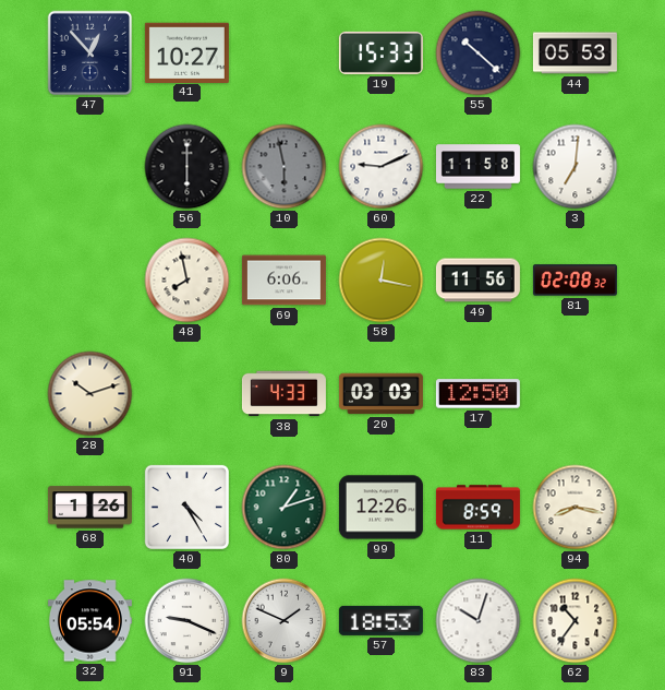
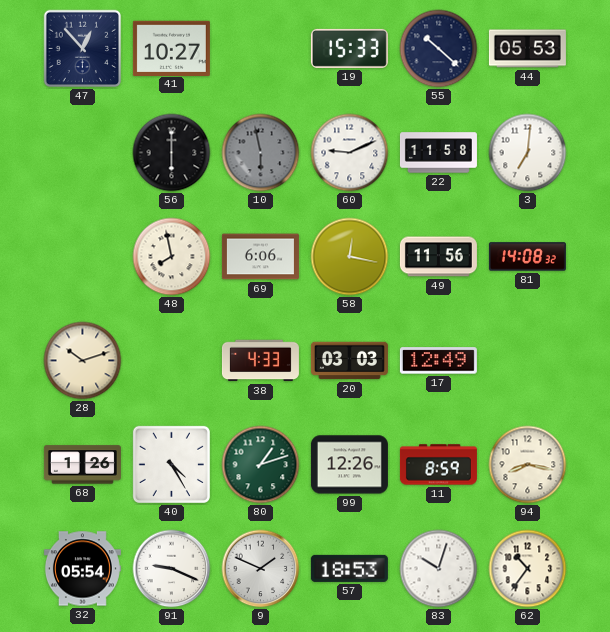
81: 02:08 -> 14:08 (527, 257)
17: 12:50 -> 12:49 (438, 361)
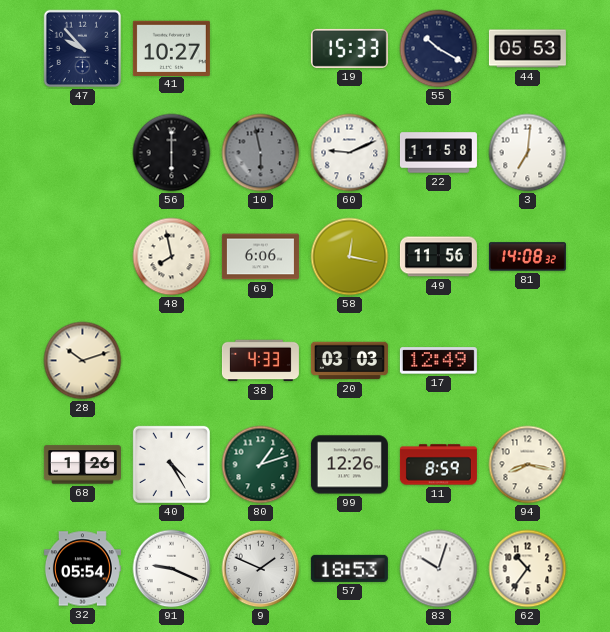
47: 12:53 -> 9:53 (83, 49)
55: 10:22 -> 10:20 (439, 49)
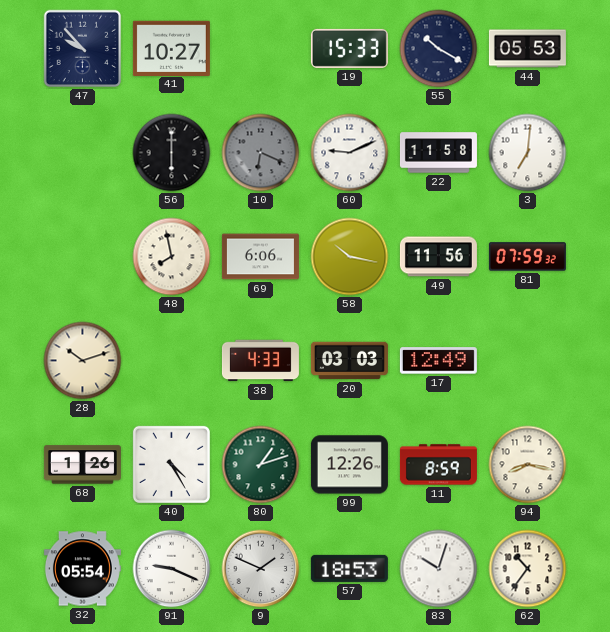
10: 5:58 -> 6:19 (261, 153)
58: 12:17 -> 10:17 (350, 257)
81: 14:08 -> 07:59 (527, 257)
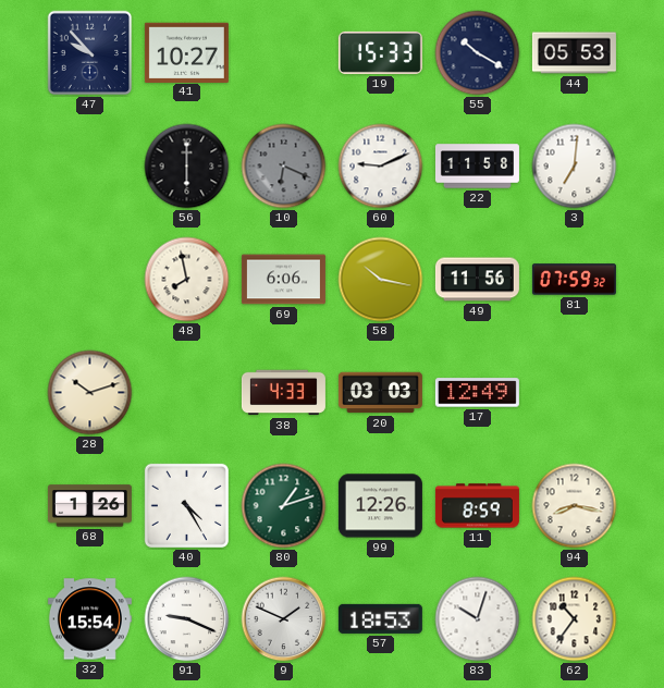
32: 05:54 -> 15:54 (89, 619)
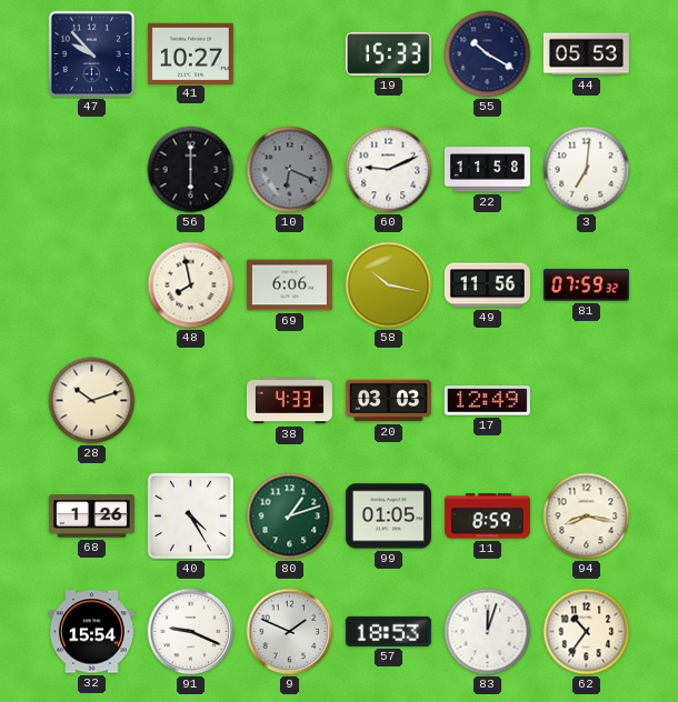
99: 12:26 -> 01:05 (388, 517)
83: 10:03 -> 12:03 (488, 632)
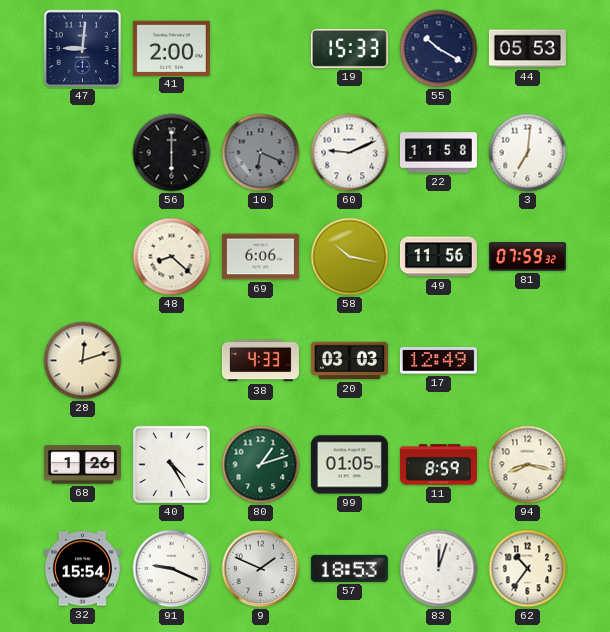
47: 9:53 -> 9:01 (83, 49)
41: 10:27 -> 2:00 (171, 48)
48: 7:58 -> 8:22 (172, 257)
28: 10:12 -> 12:12 (83, 361)
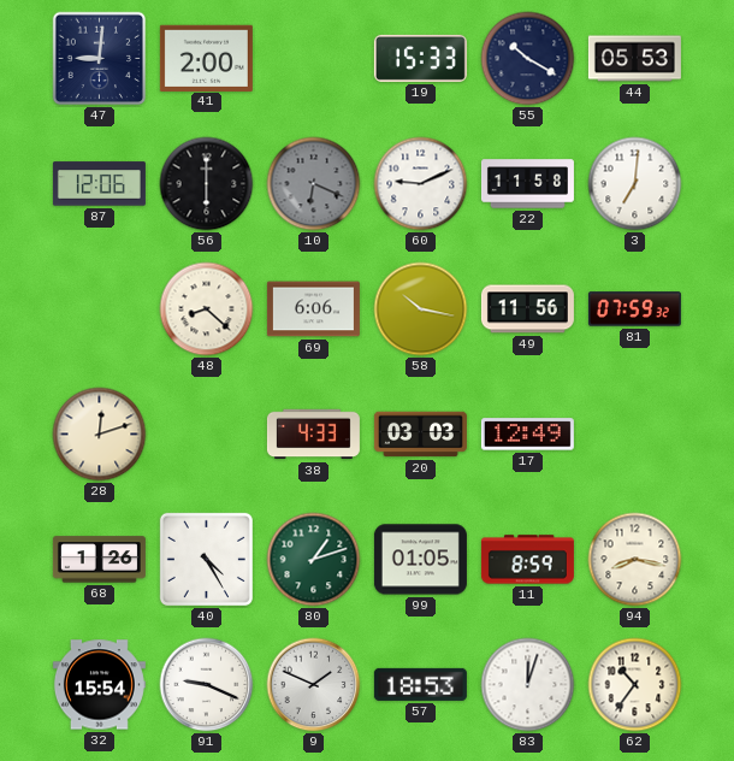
87: none -> 12:06 (99, 184)
